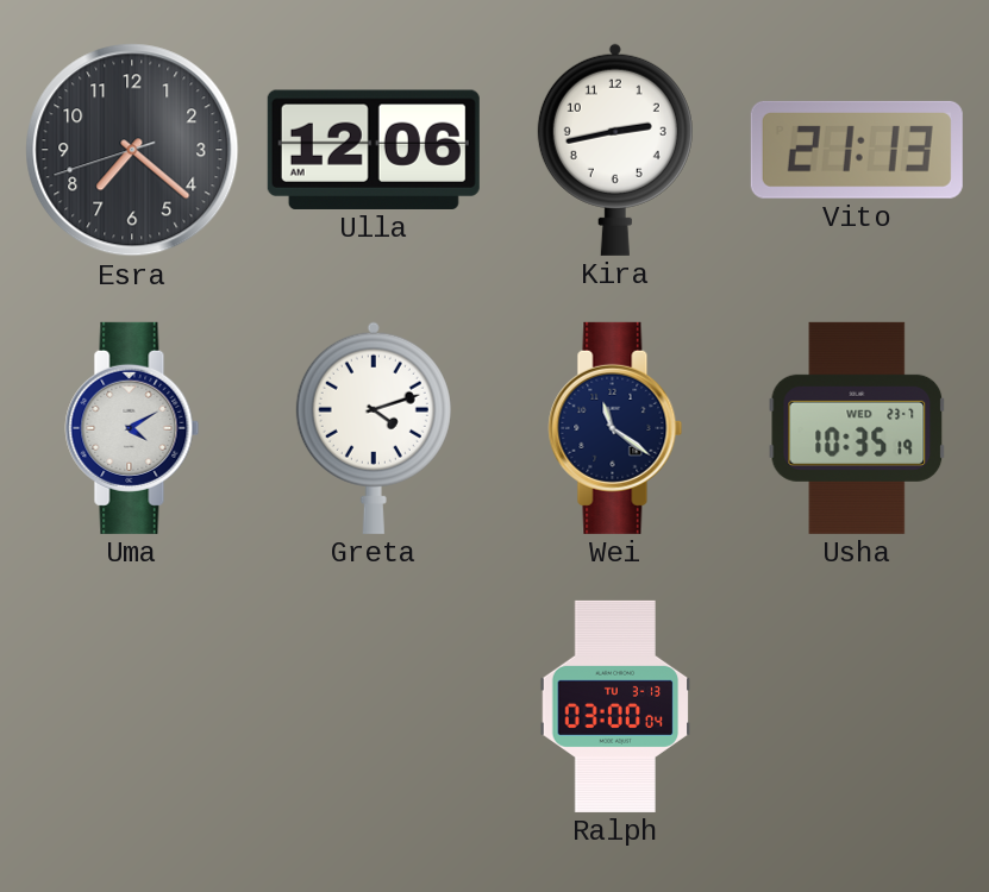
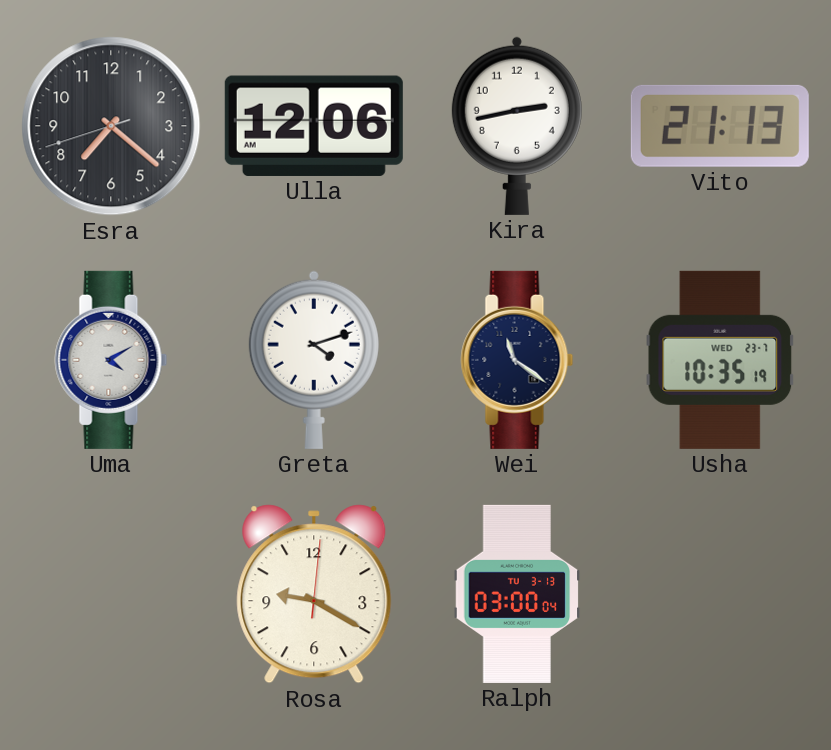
Rosa: none -> 9:20 (314, 594)
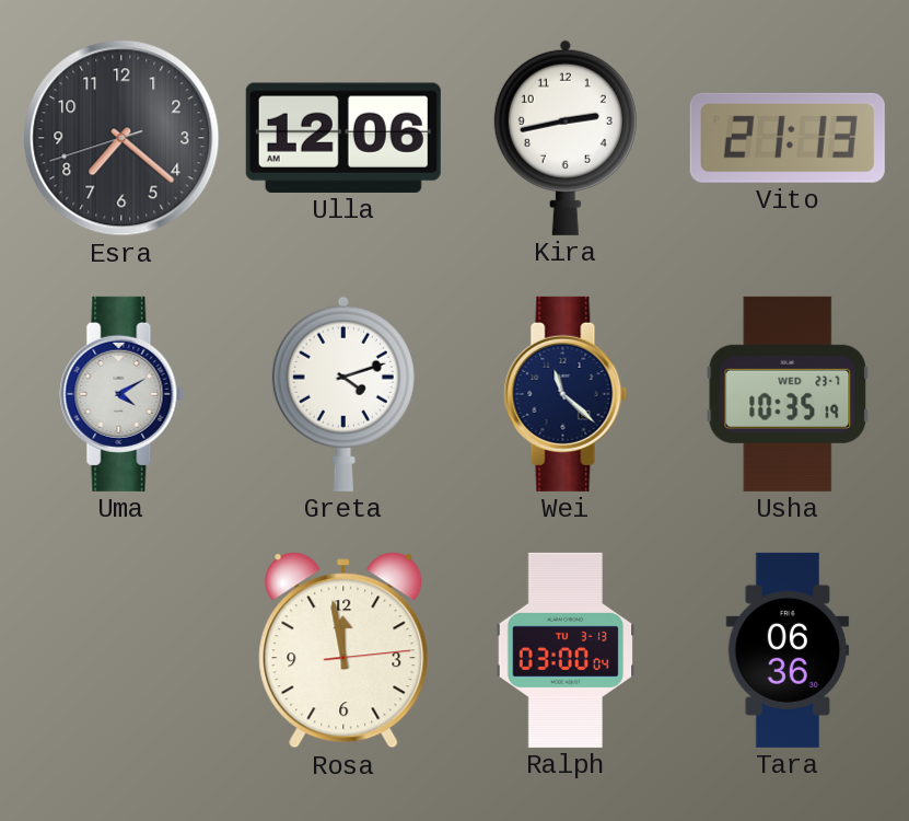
Wei: 11:21 -> 11:22 (566, 394)
Rosa: 9:20 -> 11:58 (343, 650)
Tara: none -> 06:36 (788, 650)
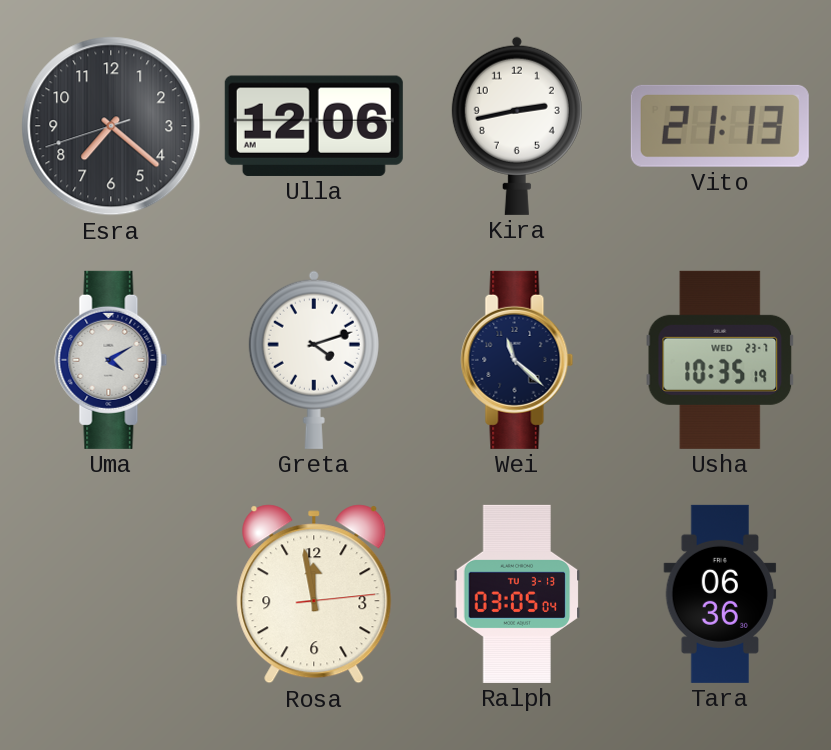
Ralph: 03:00 -> 03:05 (517, 594)
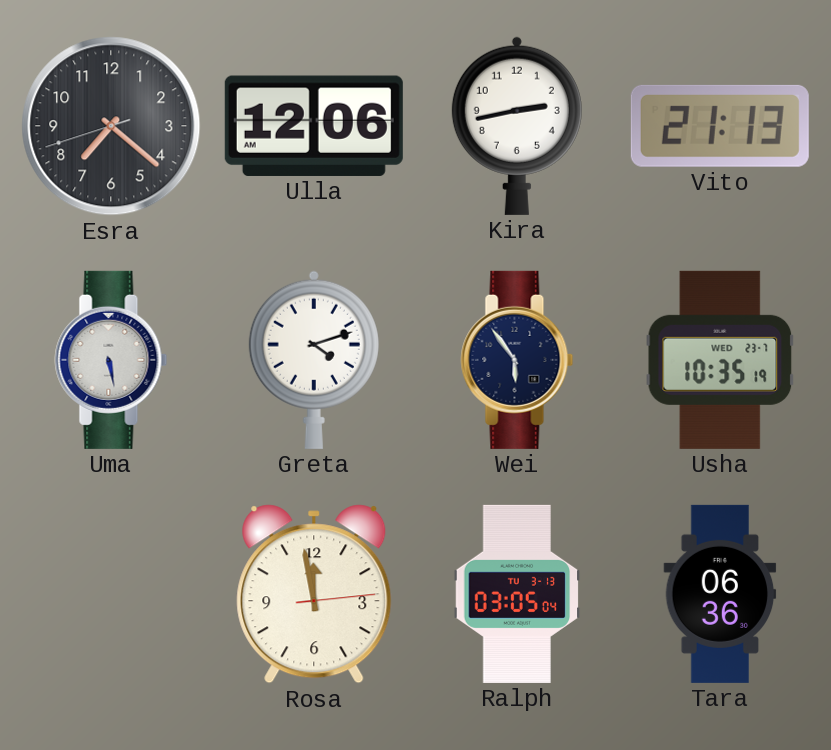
Uma: 4:10 -> 5:28 (111, 360)
Wei: 11:22 -> 5:54 (517, 360)
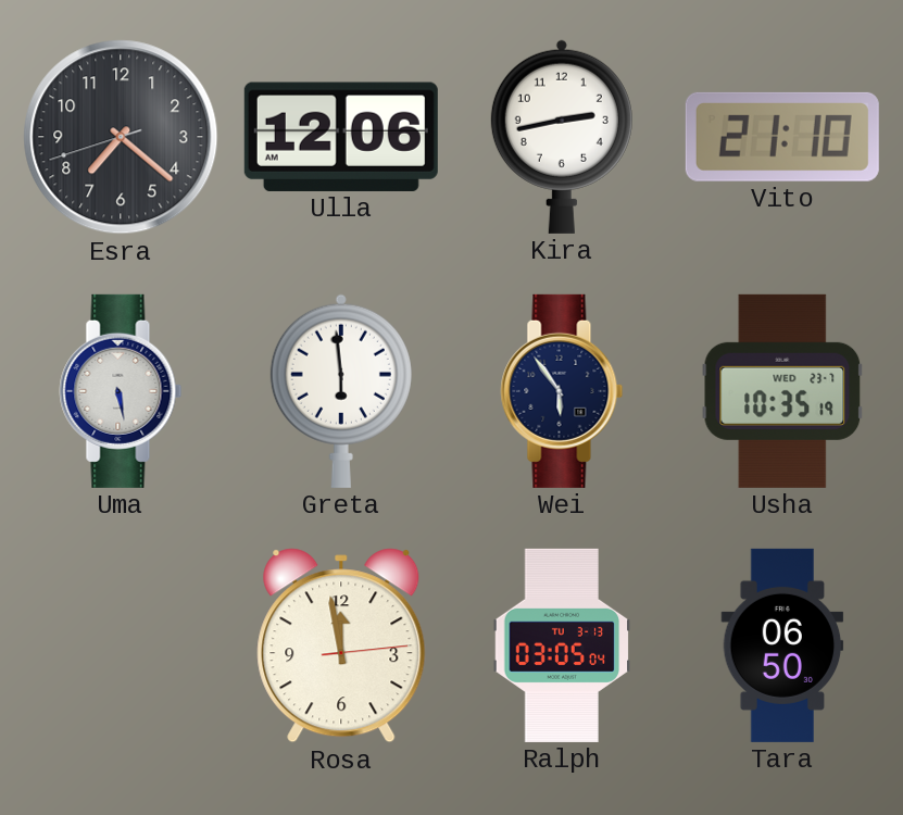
Vito: 21:13 -> 21:10 (782, 137)
Greta: 4:12 -> 5:59 (341, 391)
Tara: 06:36 -> 06:50 (782, 645)
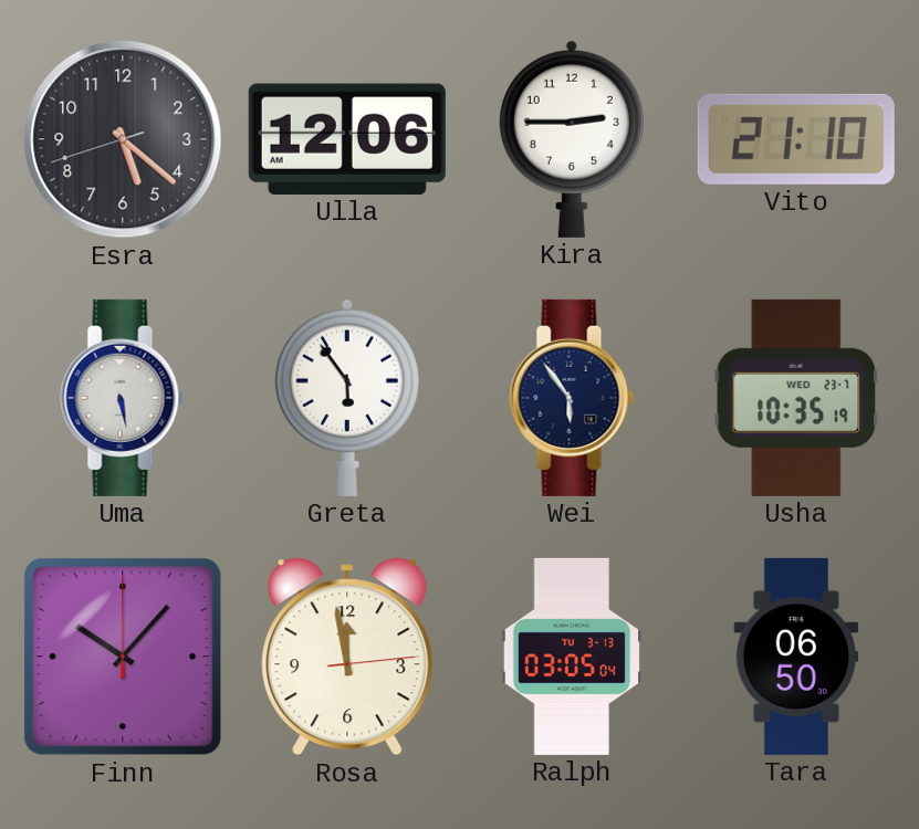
Esra: 7:21 -> 5:21 (123, 139)
Kira: 2:43 -> 2:45 (572, 139)
Greta: 5:59 -> 5:54 (347, 398)
Finn: none -> 10:07 (123, 657)
